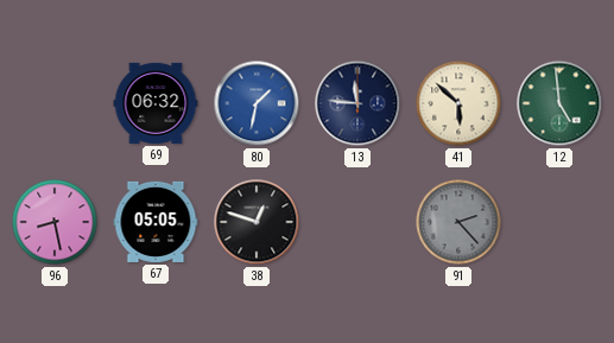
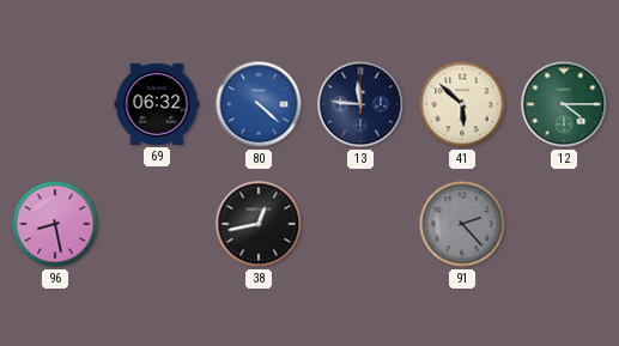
80: 1:32 -> 4:22 (259, 104)
12: 4:59 -> 4:15 (564, 104)
67: 05:05 -> none (156, 222)
38: 12:48 -> 12:43 (259, 224)
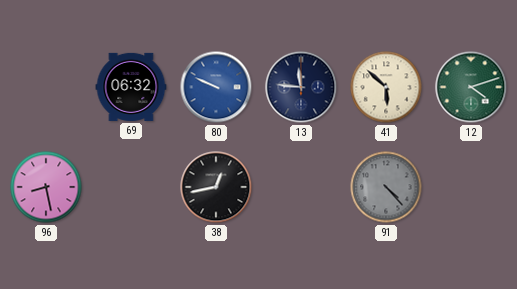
80: 4:22 -> 9:49 (216, 87)
12: 4:15 -> 4:12 (471, 87)
91: 2:23 -> 4:23 (386, 187)
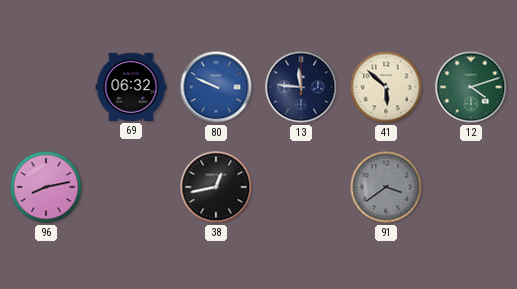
96: 8:28 -> 8:13 (46, 187)
91: 4:23 -> 3:39 (386, 187)
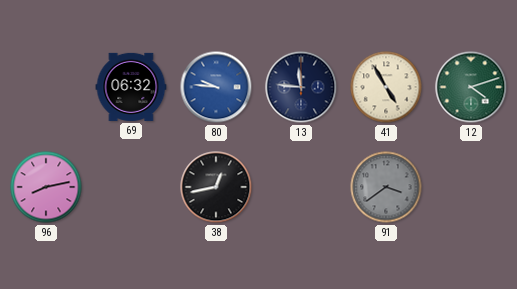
80: 9:49 -> 9:46 (216, 87)
41: 5:52 -> 4:55 (386, 87)
